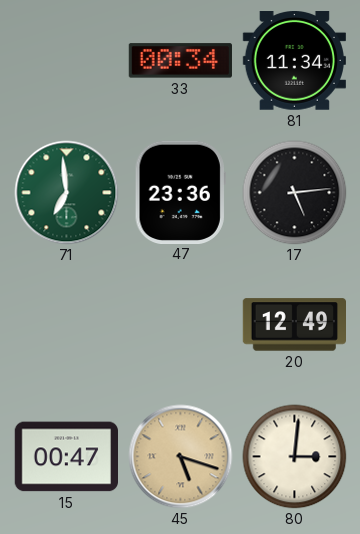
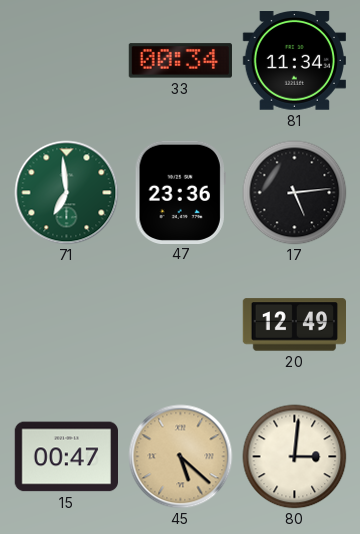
45: 5:18 -> 5:22 (181, 457)
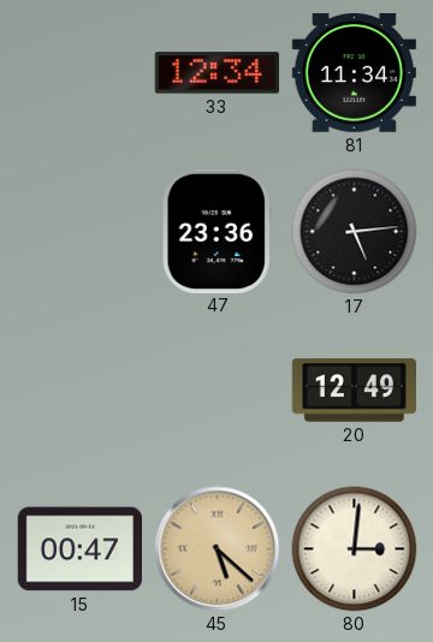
33: 00:34 -> 12:34 (216, 73)
71: 6:59 -> none (67, 193)
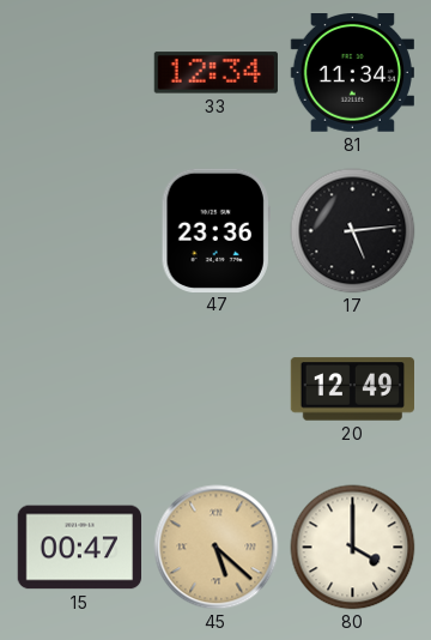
80: 3:01 -> 4:00 (353, 548)
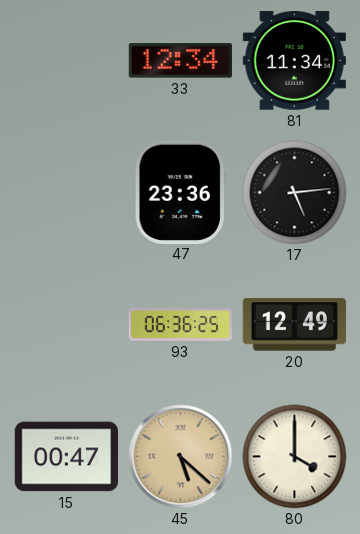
93: none -> 06:36 (181, 325)
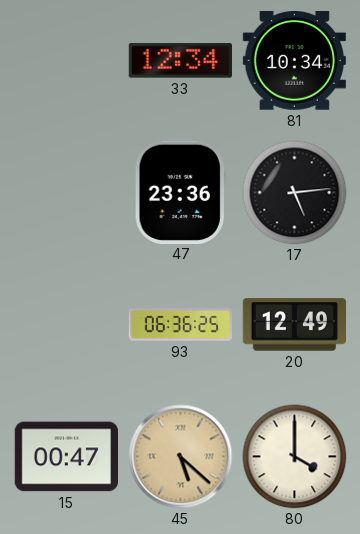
81: 11:34 -> 10:34 (294, 61)
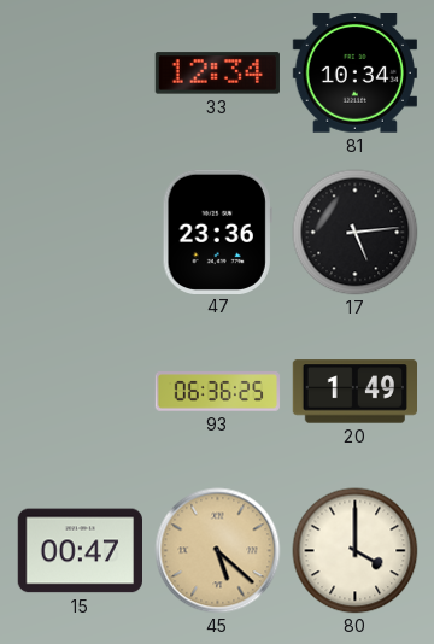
20: 12:49 -> 1:49 (354, 392)
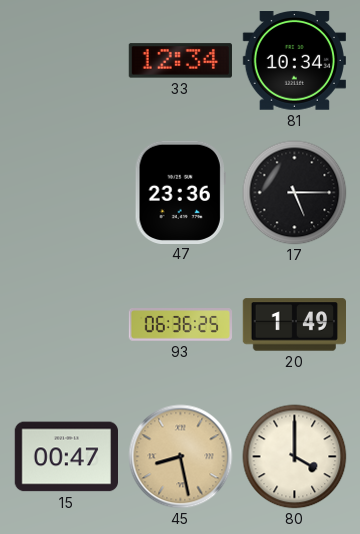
17: 5:14 -> 5:15 (295, 193)
45: 5:22 -> 8:28 (181, 457)
